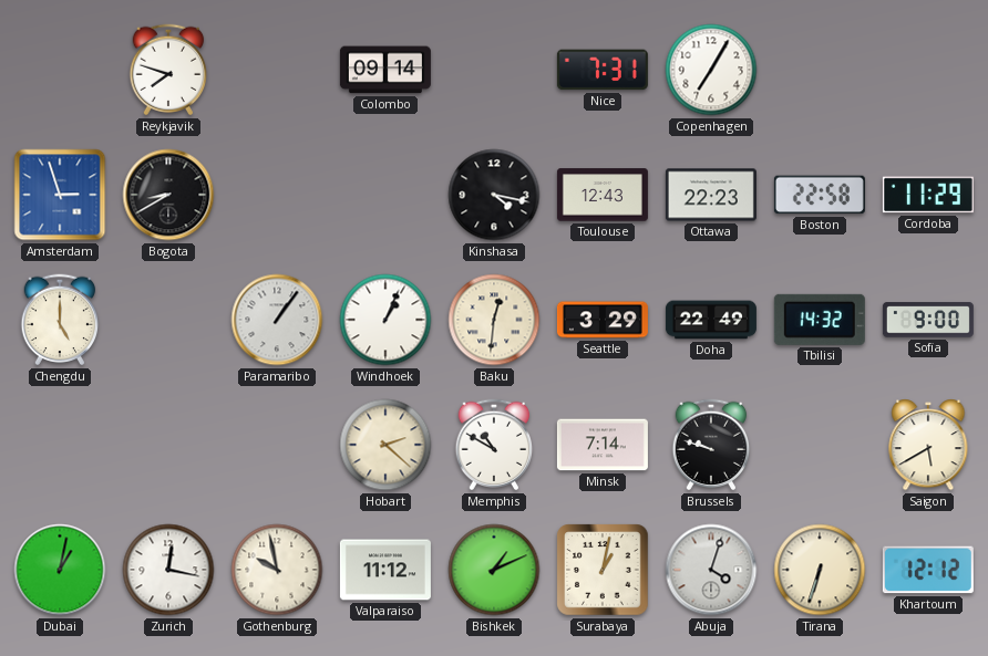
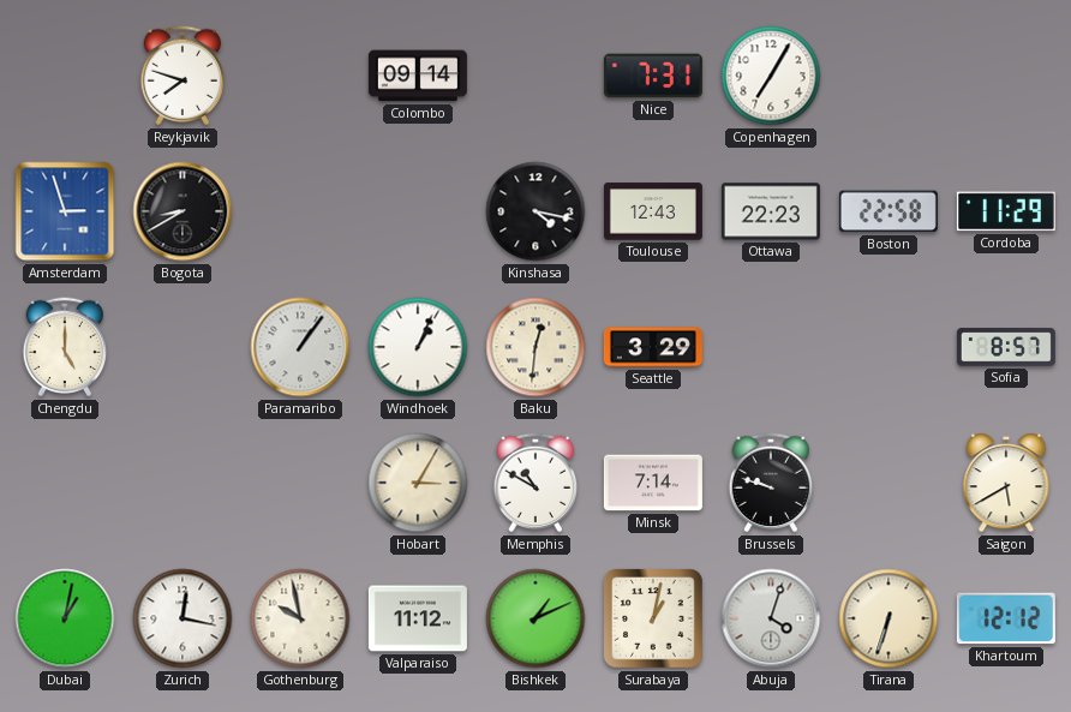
Doha: 22:49 -> none (711, 320)
Tbilisi: 14:32 -> none (820, 320)
Sofia: 9:00 -> 8:57 (1006, 347)
Hobart: 2:22 -> 3:05 (418, 483)
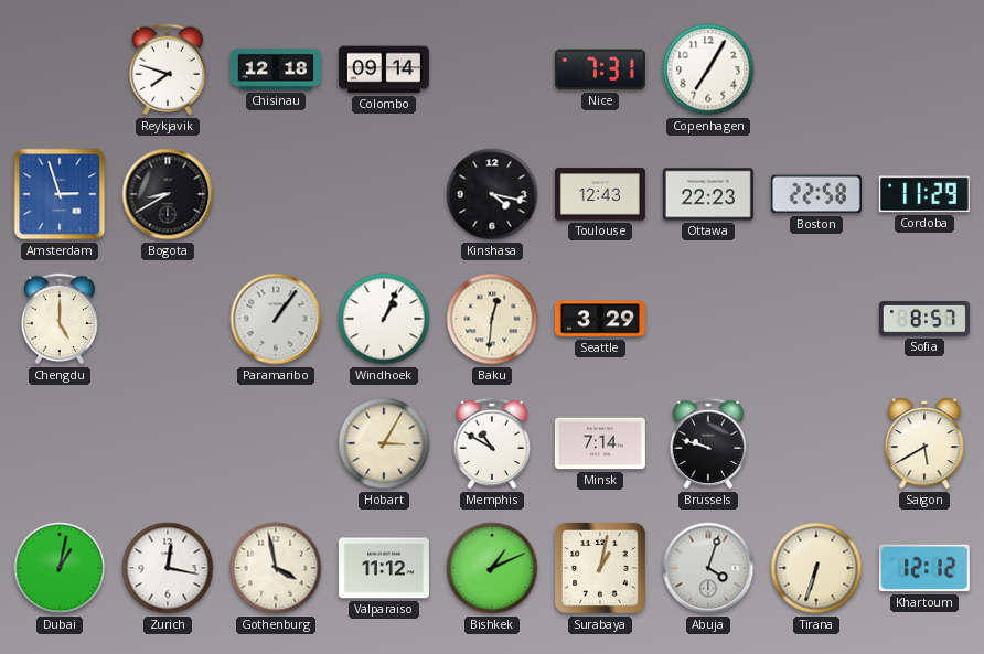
Chisinau: none -> 12:18 (276, 69)
Gothenburg: 9:58 -> 3:58 (276, 568)
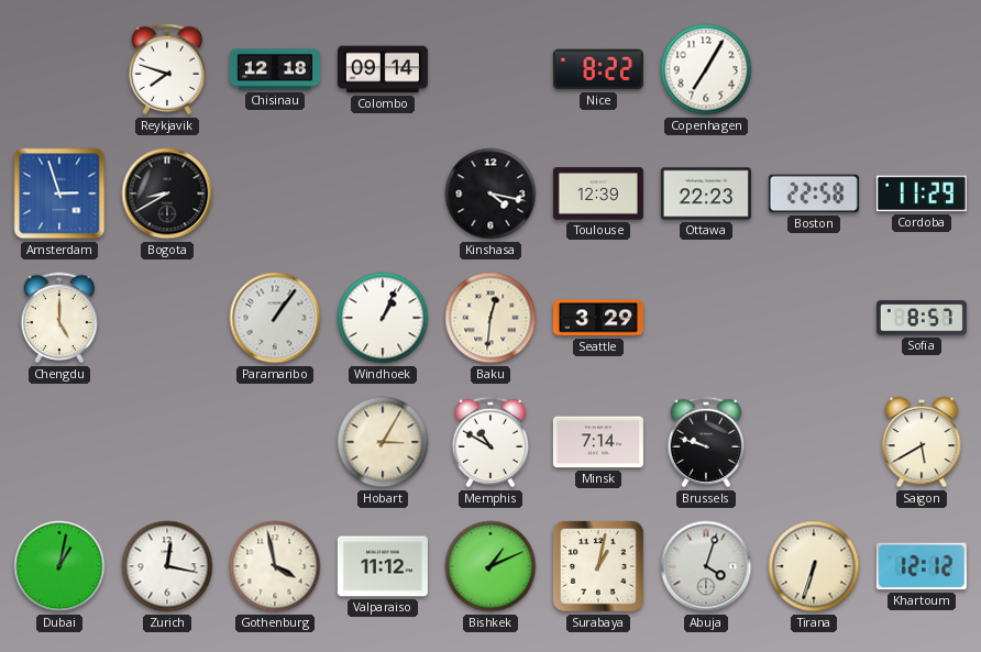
Nice: 7:31 -> 8:22 (598, 69)
Toulouse: 12:43 -> 12:39 (598, 194)
